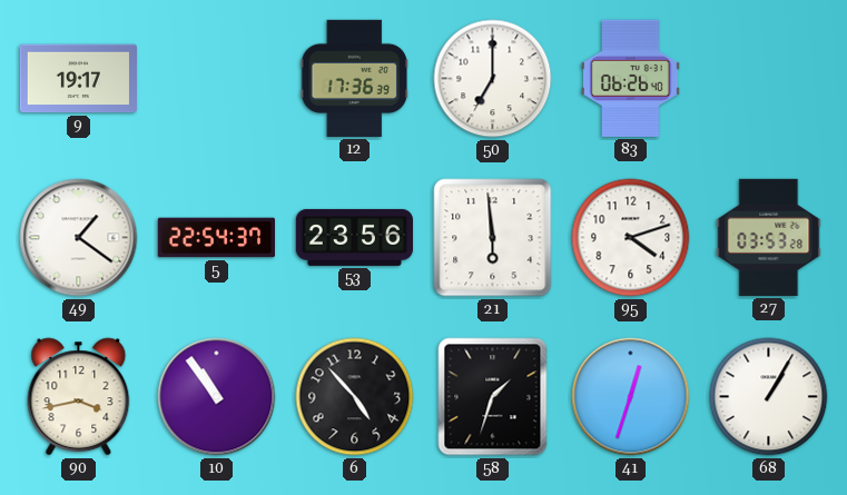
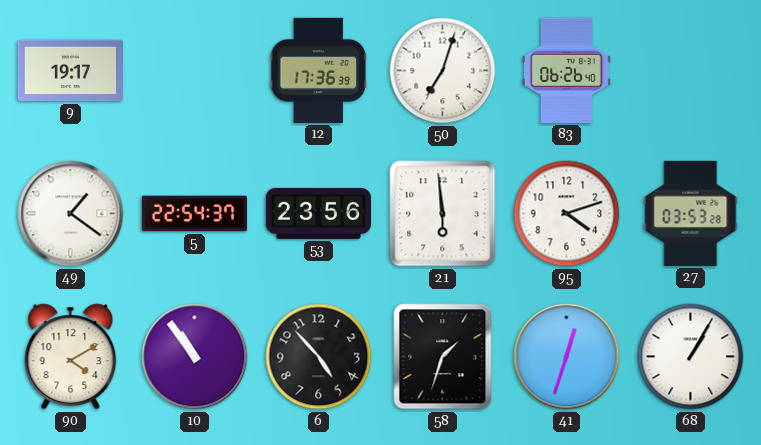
50: 7:00 -> 7:03 (443, 71)
90: 3:43 -> 4:10 (71, 357)
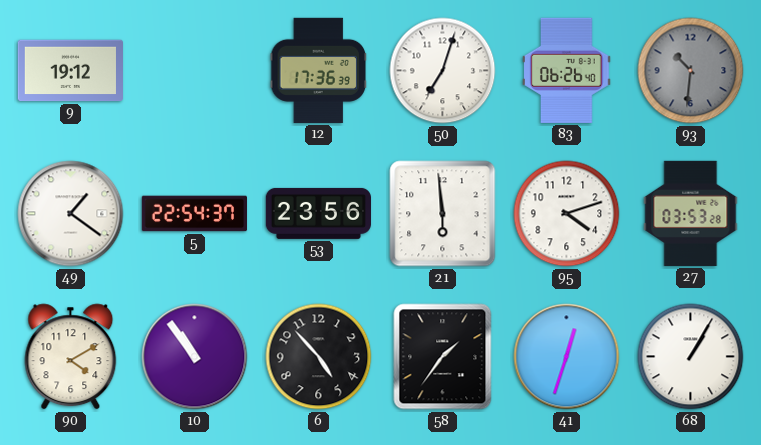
9: 19:17 -> 19:12 (70, 71)
93: none -> 10:31 (691, 71)
58: 1:33 -> 1:36 (443, 357)
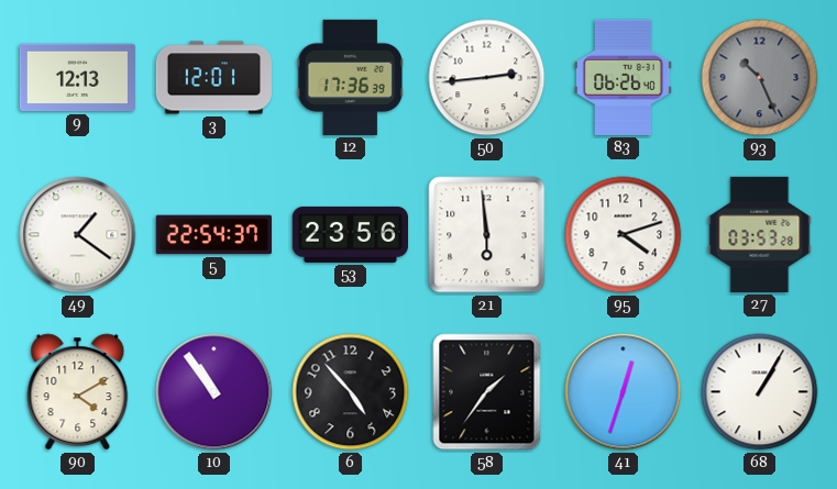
9: 19:12 -> 12:13 (77, 78)
3: none -> 12:01 (213, 78)
50: 7:03 -> 2:44 (487, 78)
93: 10:31 -> 10:26 (760, 78)
